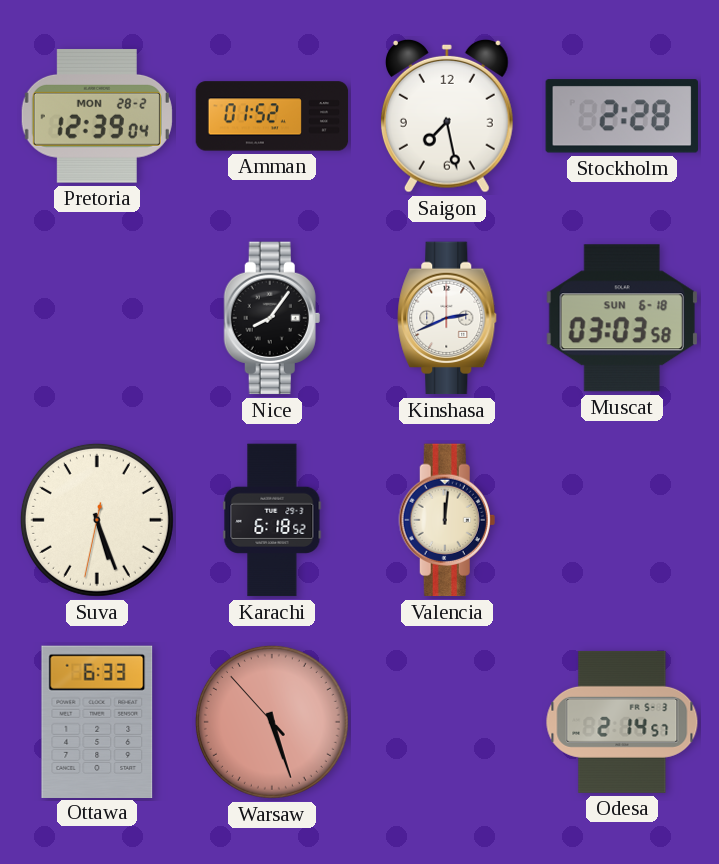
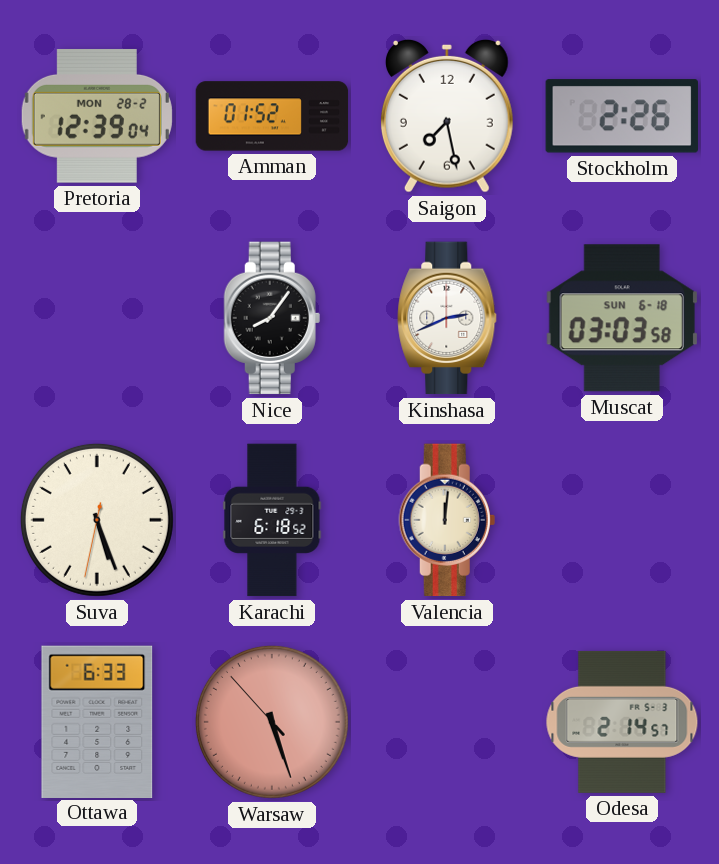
Stockholm: 2:28 -> 2:26 (622, 116)
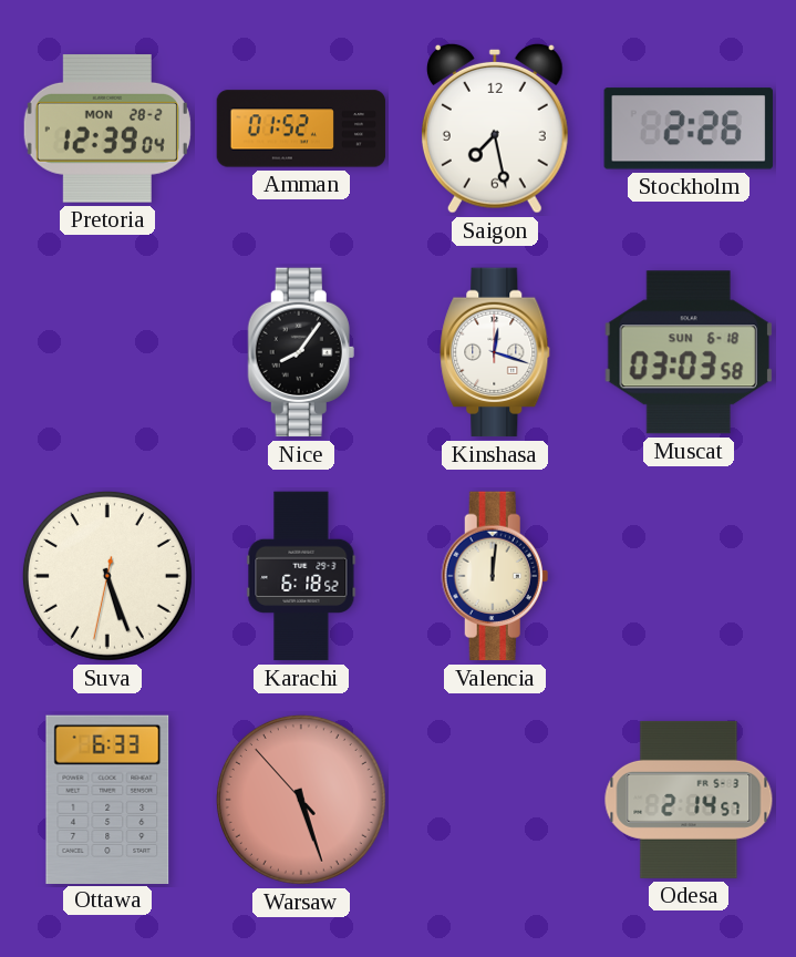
Kinshasa: 2:41 -> 12:18 (495, 352)
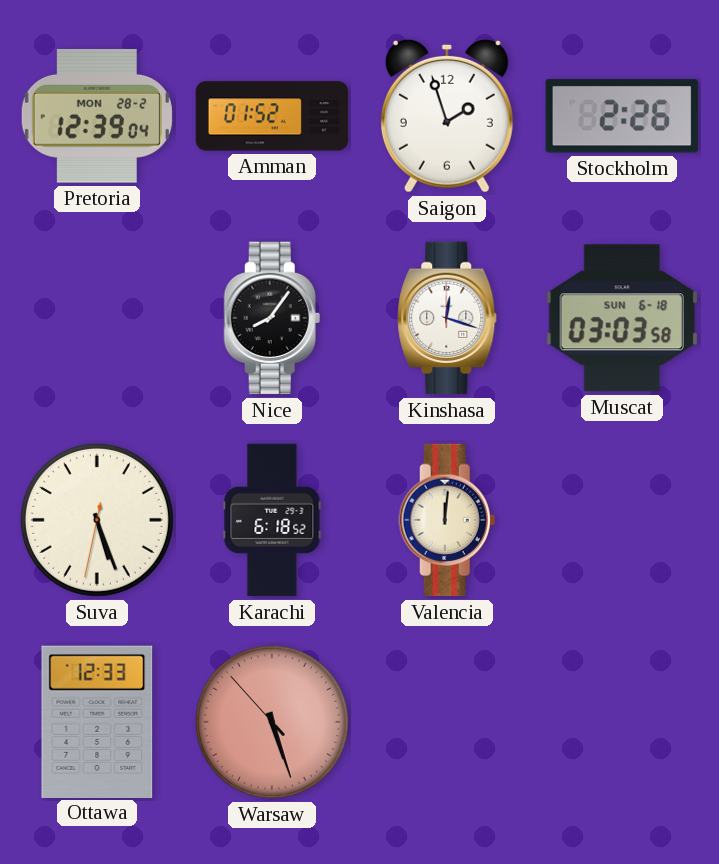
Saigon: 7:28 -> 1:57 (447, 116)
Ottawa: 6:33 -> 12:33 (97, 721)
Odesa: 2:14 -> none (689, 800)
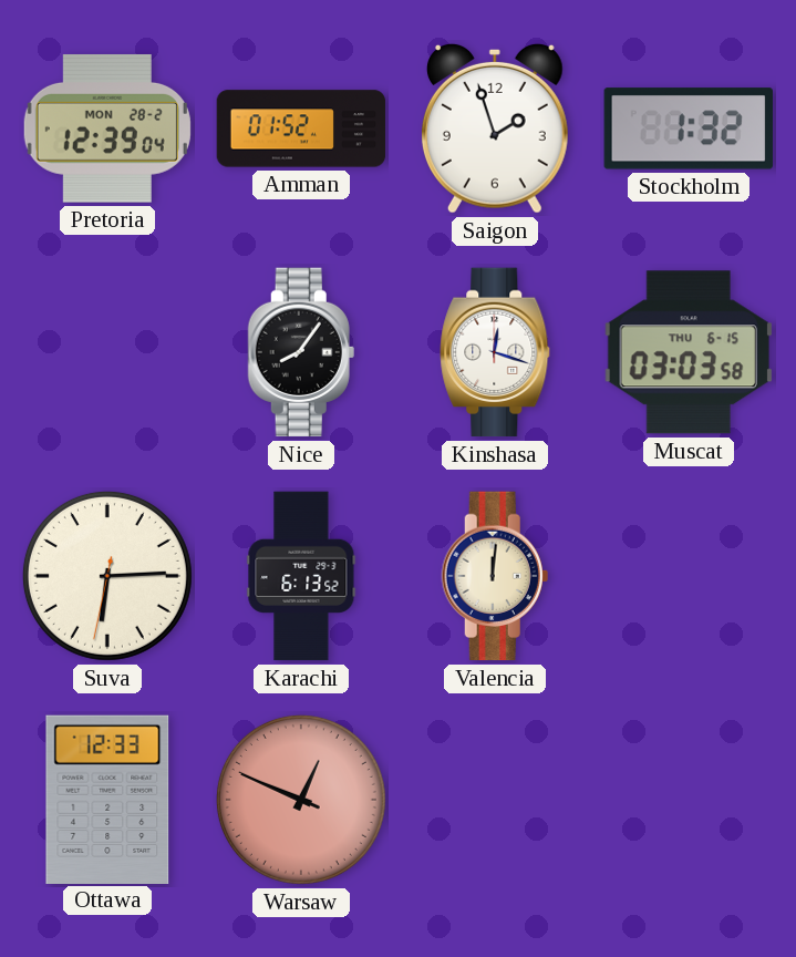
Stockholm: 2:26 -> 1:32 (689, 128)
Muscat date: SUN 6-18 -> THU 6-15 (689, 352)
Suva: 5:26 -> 6:14 (107, 576)
Karachi: 6:18 -> 6:13 (301, 576)
Warsaw: 5:26 -> 12:48 (301, 800)
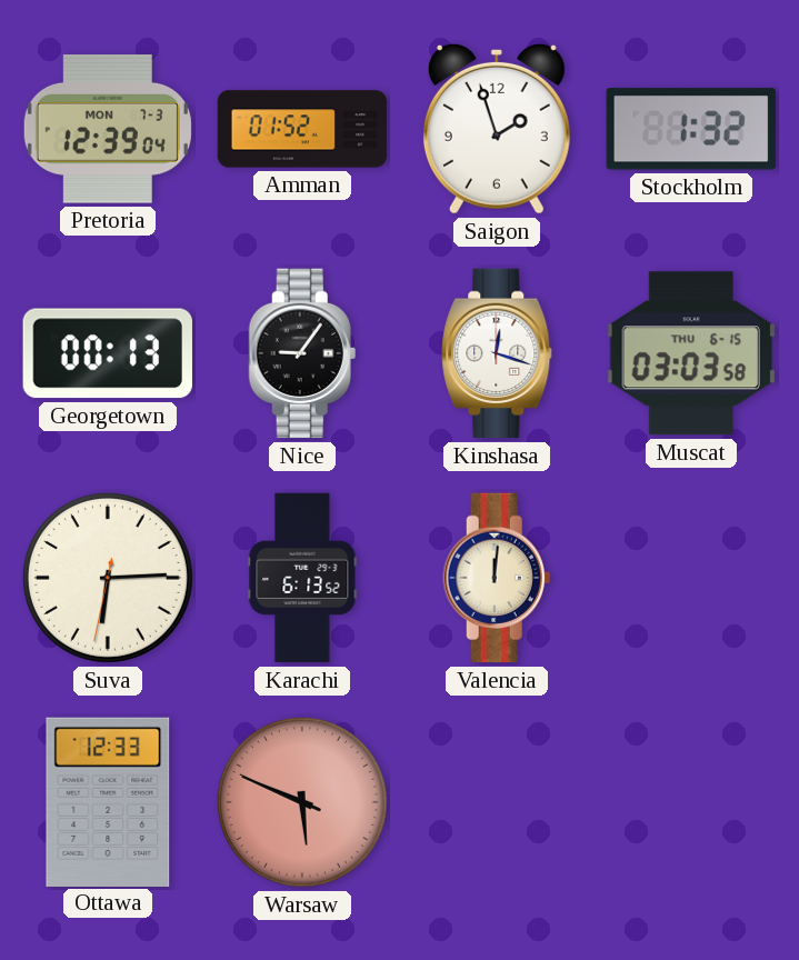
Pretoria date: MON 28-2 -> MON 7-3 (108, 129)
Georgetown: none -> 00:13 (108, 353)
Nice: 8:06 -> 9:06 (302, 353)
Warsaw: 12:48 -> 5:48 (302, 802)
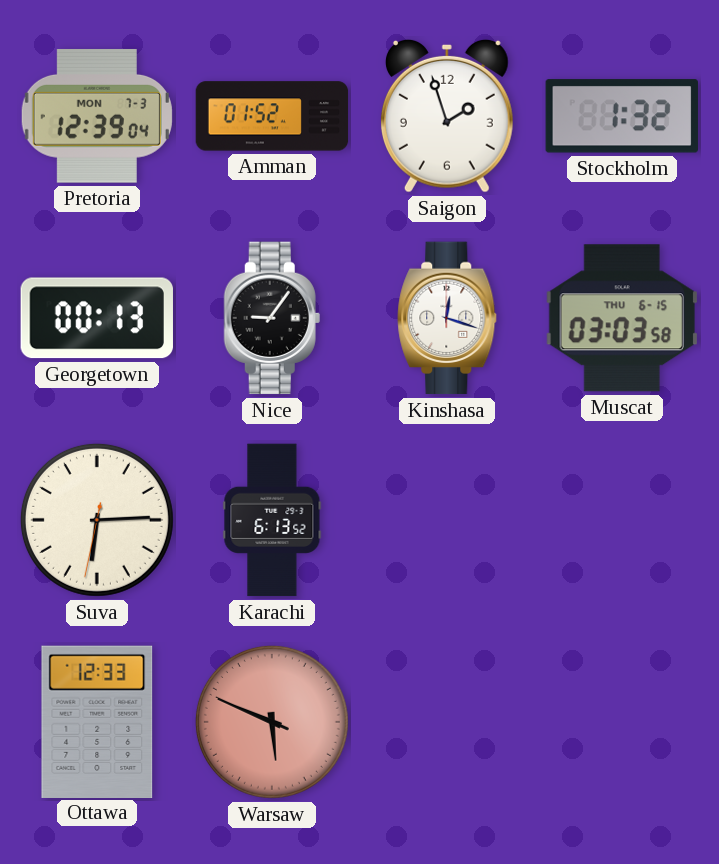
Valencia: 12:01 -> none (497, 578)
